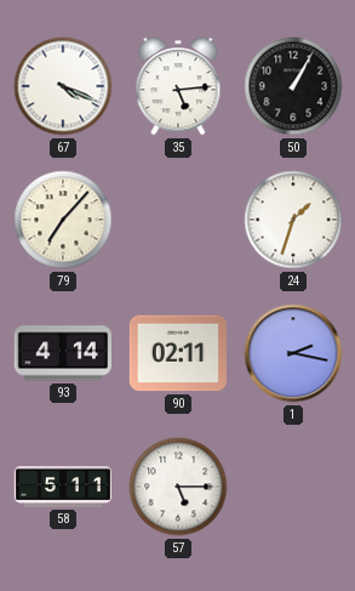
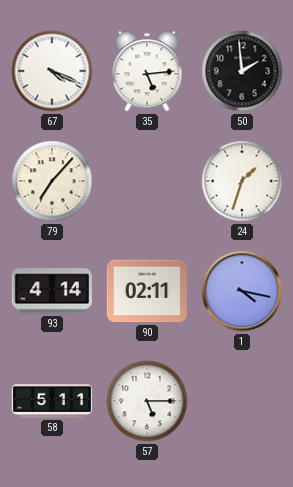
50: 1:05 -> 1:59 (242, 71)
1: 2:17 -> 4:17 (242, 291)
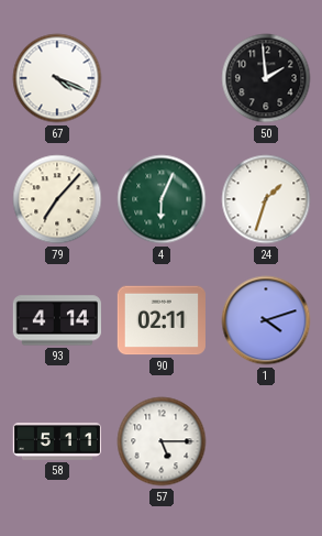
35: 5:14 -> none (147, 71)
4: none -> 6:04 (162, 199)
1: 4:17 -> 4:12 (266, 320)
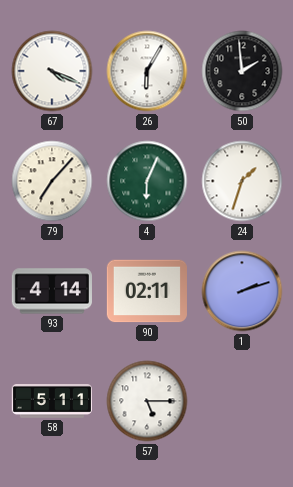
26: none -> 6:05 (147, 71)
1: 4:12 -> 2:12 (242, 291)
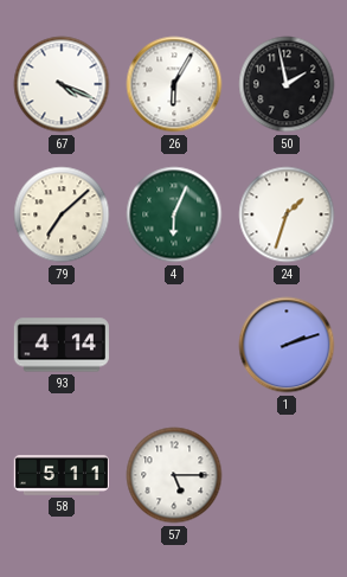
50: 1:59 -> 1:58 (287, 84)
79: 7:07 -> 7:08 (62, 214)
90: 02:11 -> none (147, 291)
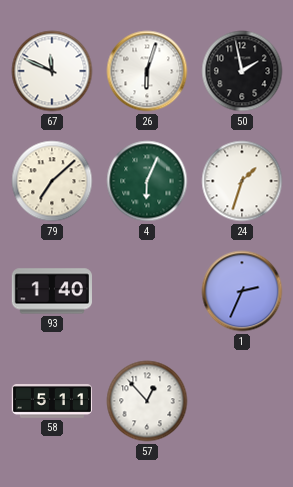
67: 4:19 -> 11:49 (52, 71)
26: 6:05 -> 6:03 (147, 71)
93: 4:14 -> 1:40 (52, 291)
1: 2:12 -> 2:34 (242, 291)
57: 5:15 -> 12:53 (147, 401)
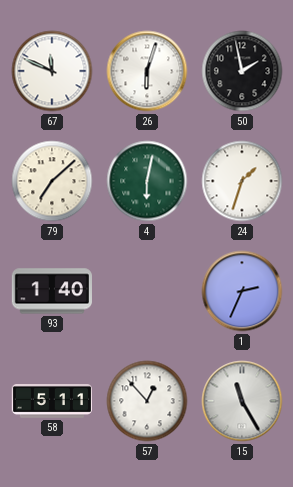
4: 6:04 -> 6:02 (147, 181)
15: none -> 11:25 (242, 401)
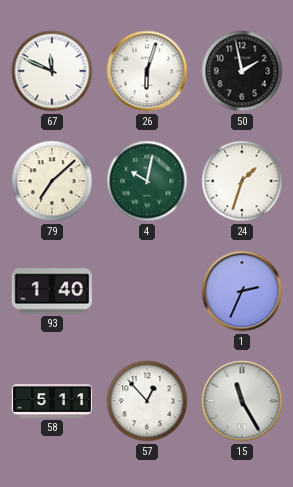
4: 6:02 -> 10:02 (147, 181)
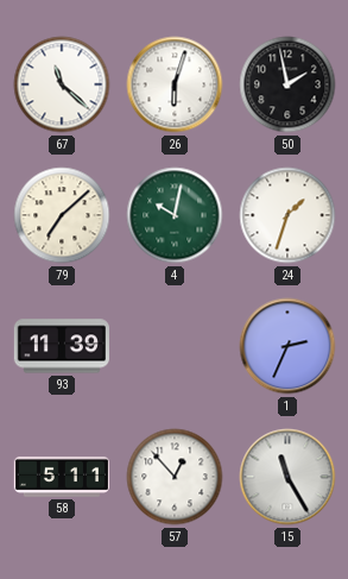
67: 11:49 -> 11:22 (62, 84)
93: 1:40 -> 11:39 (62, 346)
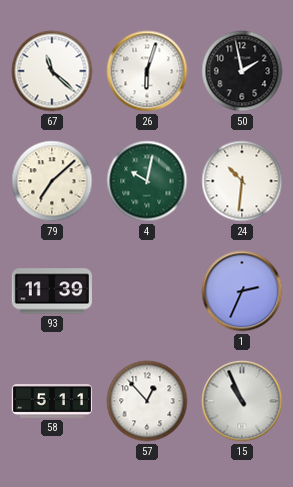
24: 1:33 -> 10:31 (242, 181)
15: 11:25 -> 10:56 (242, 401)
